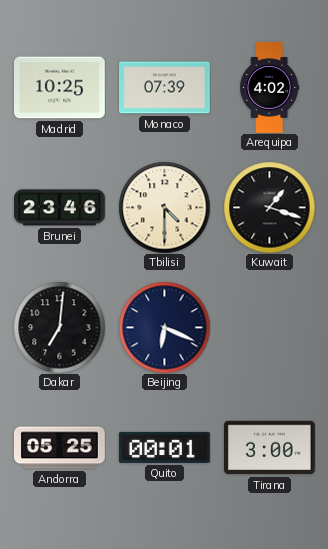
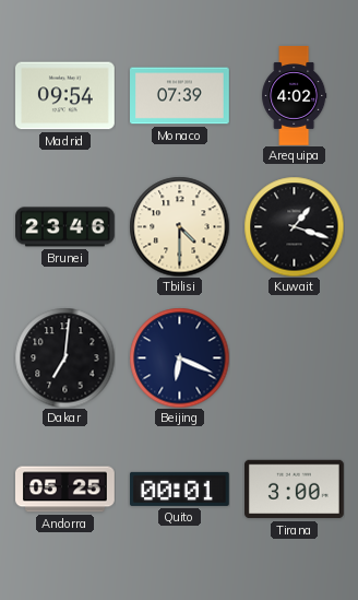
Madrid: 10:25 -> 09:54 (65, 96)
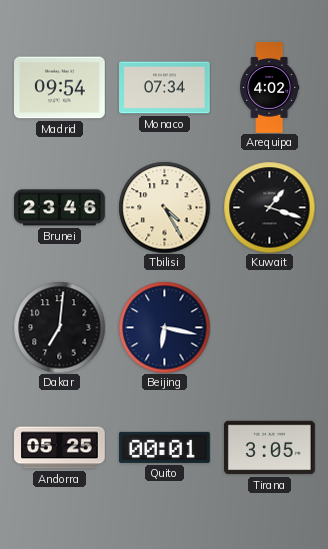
Monaco: 07:39 -> 07:34 (165, 88)
Tbilisi: 4:30 -> 4:25 (164, 207)
Beijing: 6:19 -> 6:17 (164, 327)
Tirana: 3:00 -> 3:05 (270, 448)
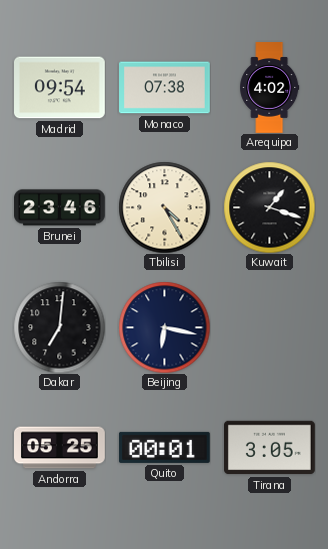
Monaco: 07:34 -> 07:38 (165, 88)
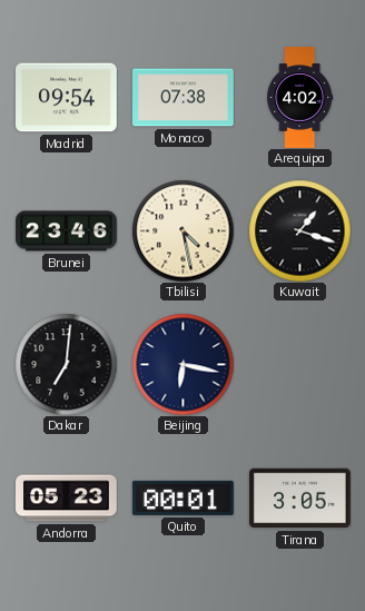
Tbilisi: 4:25 -> 4:28 (182, 230)
Andorra: 05:25 -> 05:23 (67, 499)
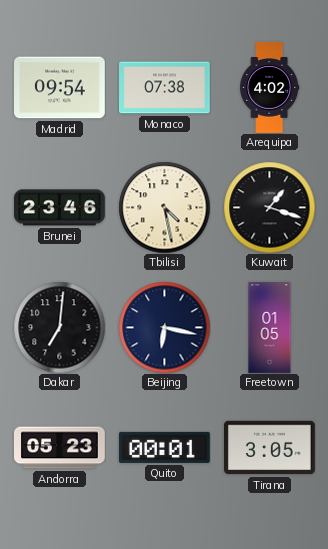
Freetown: none -> 01:05 (270, 328)
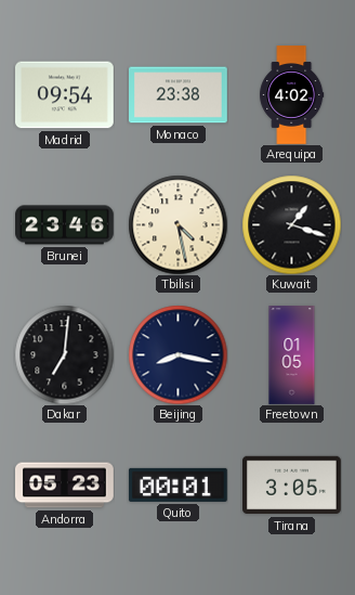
Monaco: 07:38 -> 23:38 (179, 95)
Beijing: 6:17 -> 8:17 (177, 354)
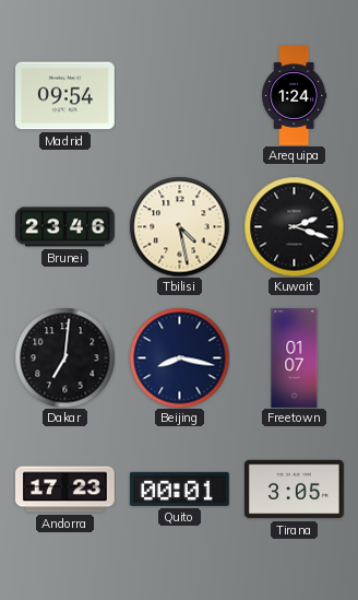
Monaco: 23:38 -> none (179, 95)
Arequipa: 4:02 -> 1:24 (295, 96)
Kuwait: 1:18 -> 2:18 (294, 226)
Freetown: 01:05 -> 01:07 (295, 358)
Andorra: 05:23 -> 17:23 (65, 490)
